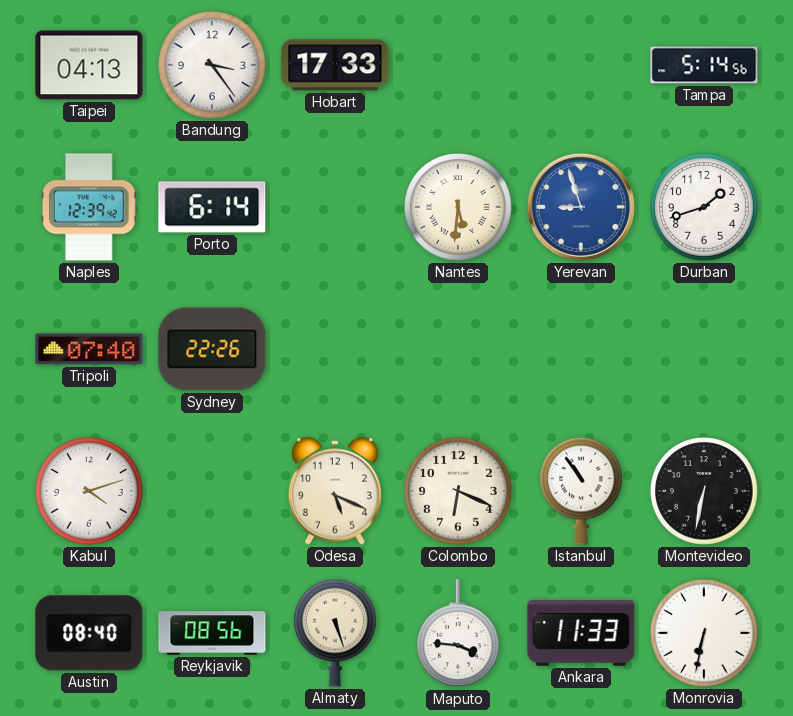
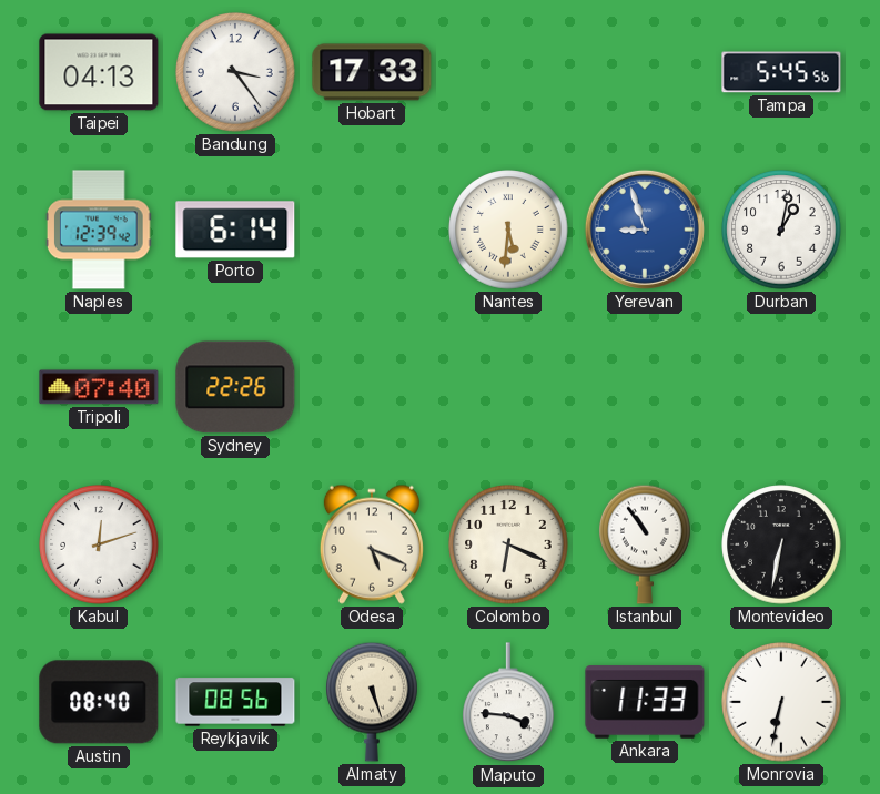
Tampa: 5:14 -> 5:45 (781, 72)
Durban: 1:42 -> 1:02 (781, 230)
Kabul: 4:12 -> 12:12 (99, 544)
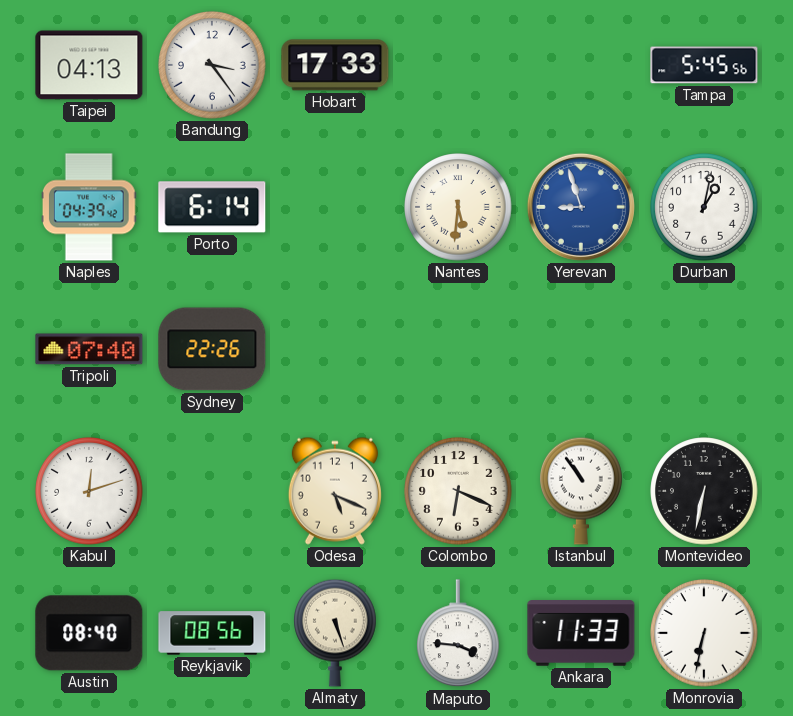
Naples: 12:39 -> 04:39 (89, 207)
